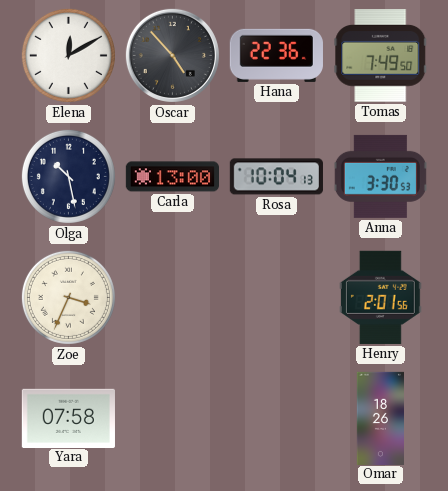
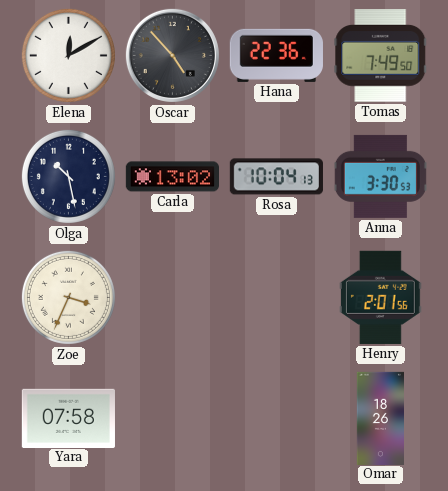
Carla: 13:00 -> 13:02 (172, 177)
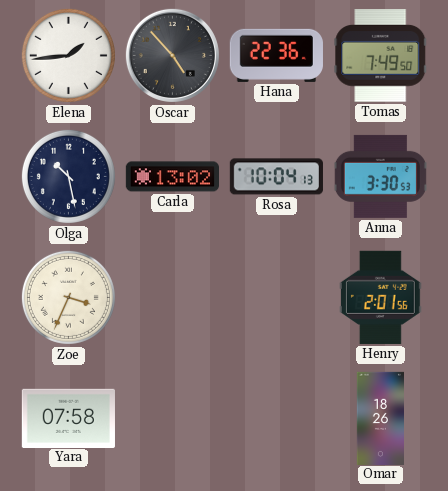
Elena: 12:10 -> 1:44 (68, 55)
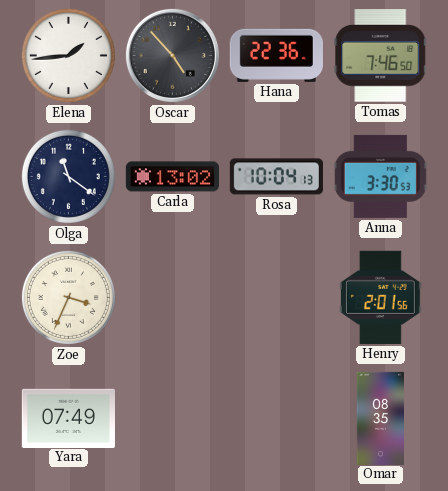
Tomas: 7:49 -> 7:46 (381, 56)
Olga: 10:28 -> 11:21 (68, 176)
Yara: 07:58 -> 07:49 (68, 418)
Omar: 18:26 -> 08:35 (380, 418)
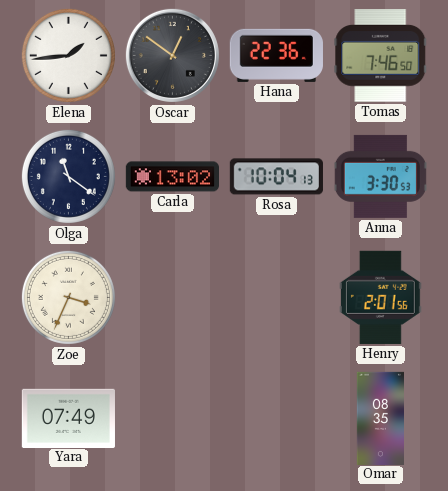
Oscar: 4:53 -> 12:51 (172, 55)
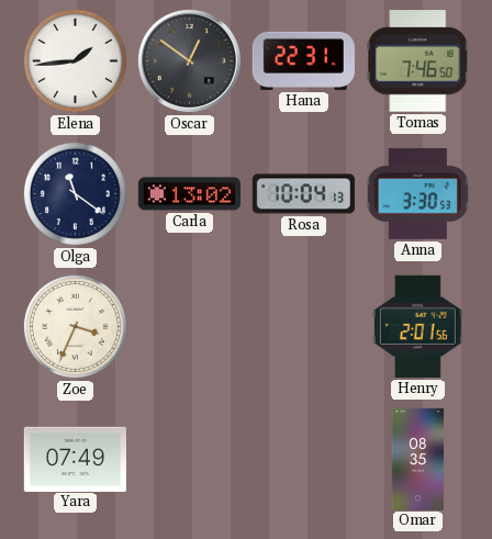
Hana: 22:36 -> 22:31 (303, 60)
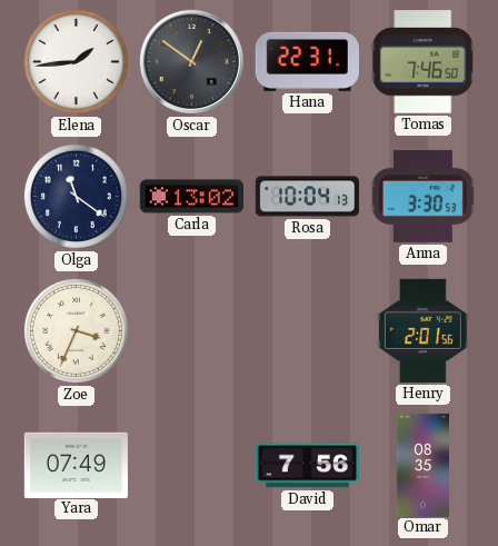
David: none -> 7:56 (307, 466)
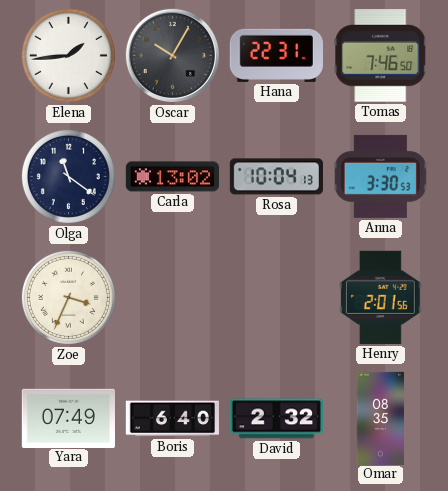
Oscar: 12:51 -> 10:05 (172, 55)
Boris: none -> 6:40 (172, 419)
David: 7:56 -> 2:32 (276, 419)
